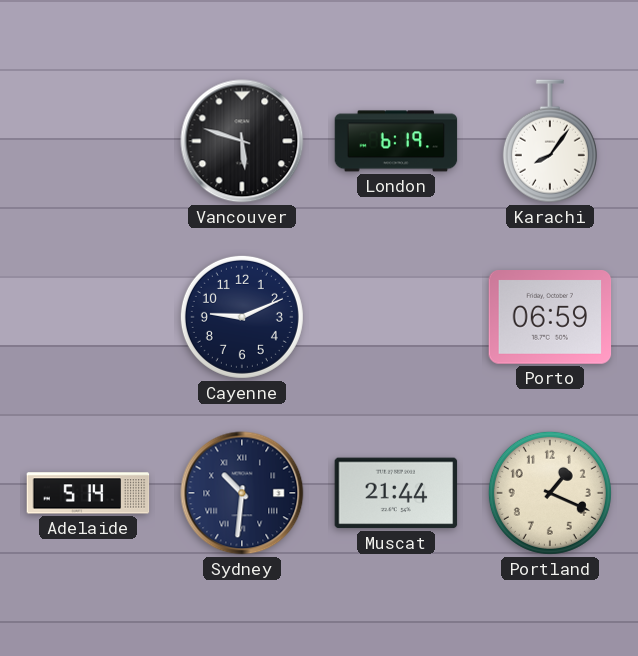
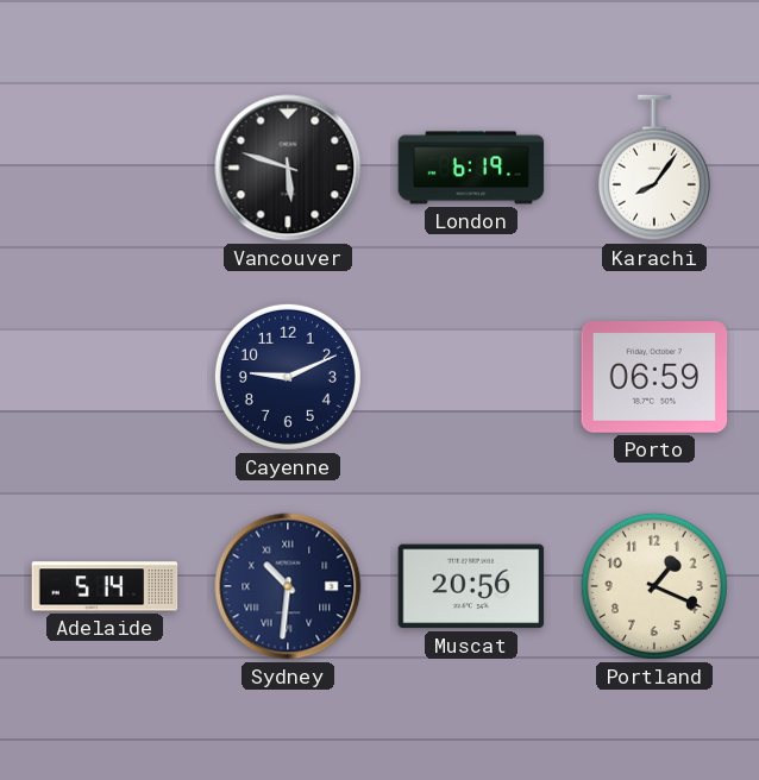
Muscat: 21:44 -> 20:56 (471, 586)
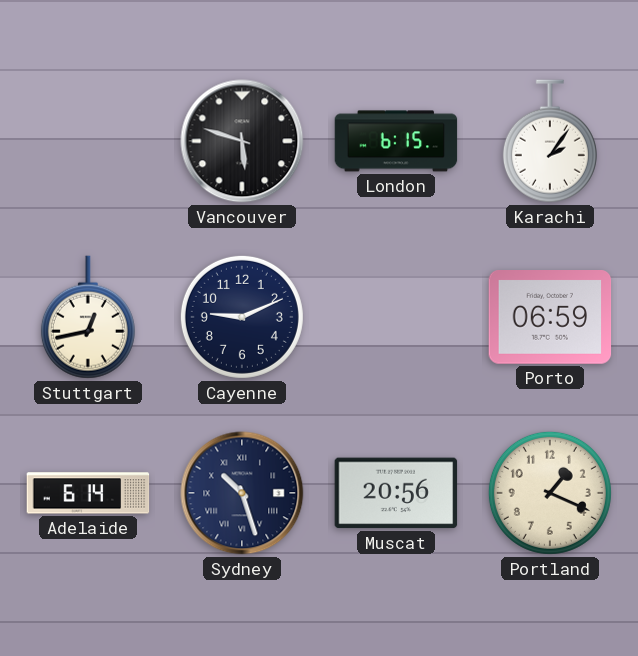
London: 6:19 -> 6:15 (396, 141)
Karachi: 8:06 -> 2:06 (550, 141)
Stuttgart: none -> 12:43 (88, 317)
Adelaide: 5:14 -> 6:14 (88, 493)
Sydney: 10:31 -> 10:27 (242, 493)
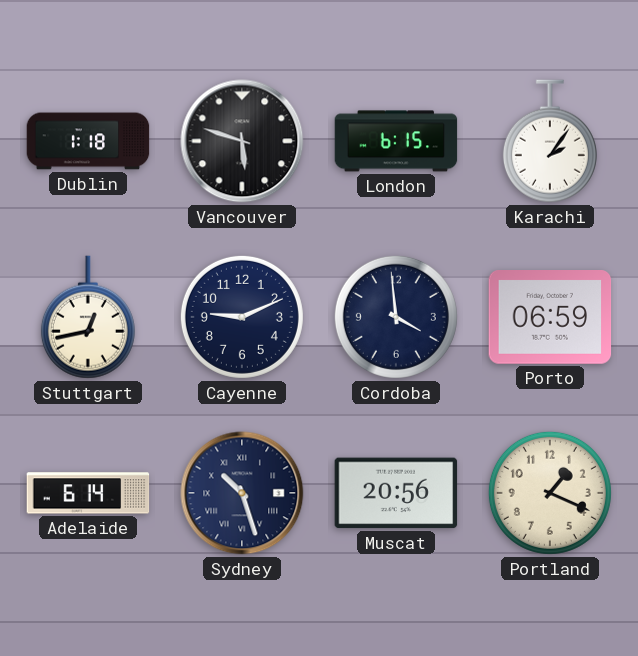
Dublin: none -> 1:18 (88, 141)
Cordoba: none -> 3:59 (396, 317)
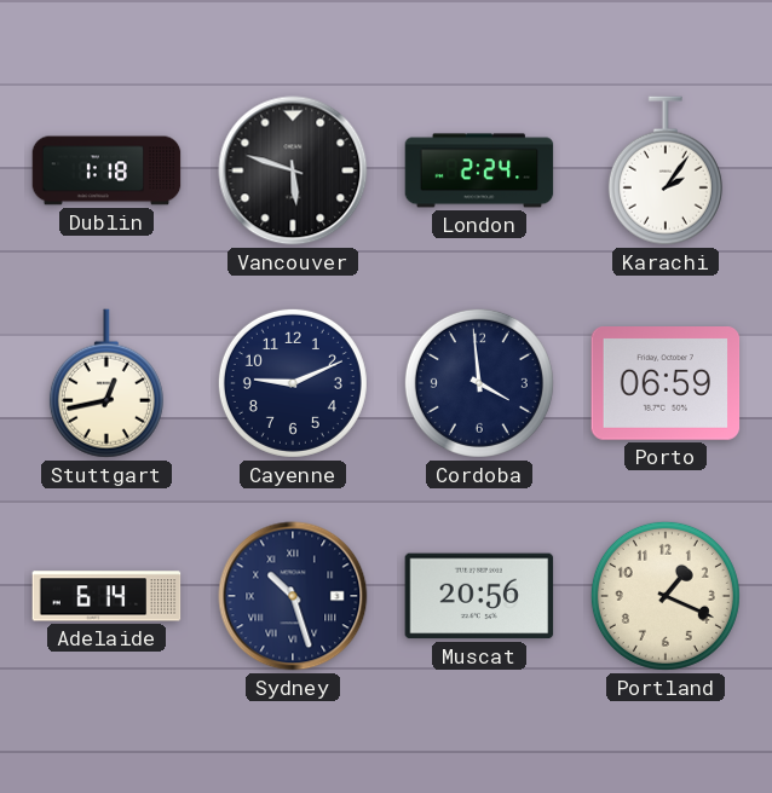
London: 6:15 -> 2:24 (479, 170)
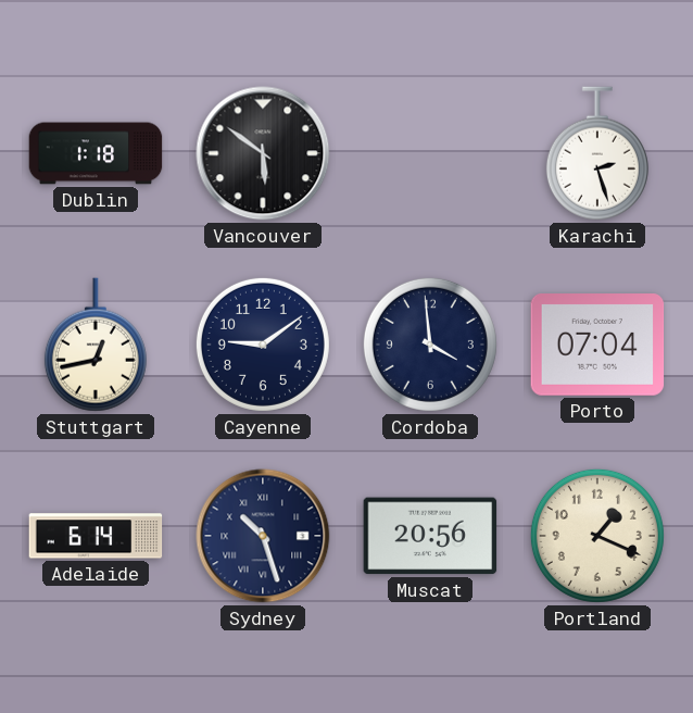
Vancouver: 5:48 -> 5:51 (263, 153)
London: 2:24 -> none (479, 170)
Karachi: 2:06 -> 2:27 (597, 153)
Cayenne: 9:11 -> 9:09 (263, 345)
Porto: 06:59 -> 07:04 (597, 346)
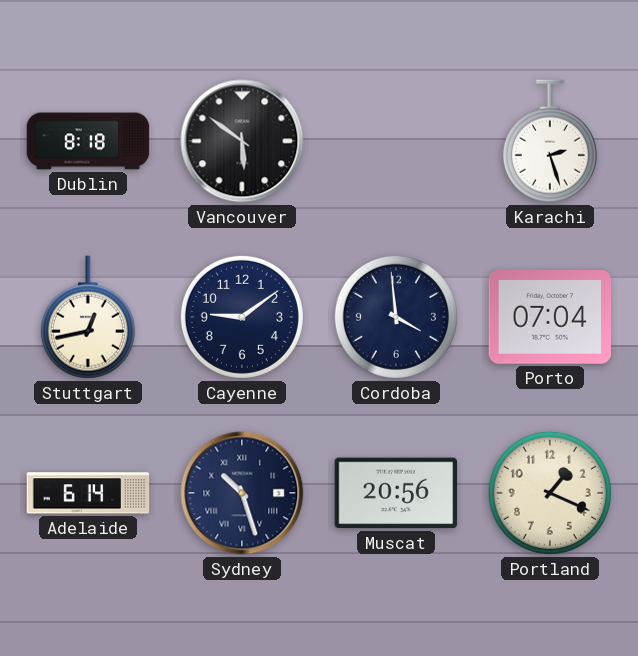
Dublin: 1:18 -> 8:18 (88, 141)
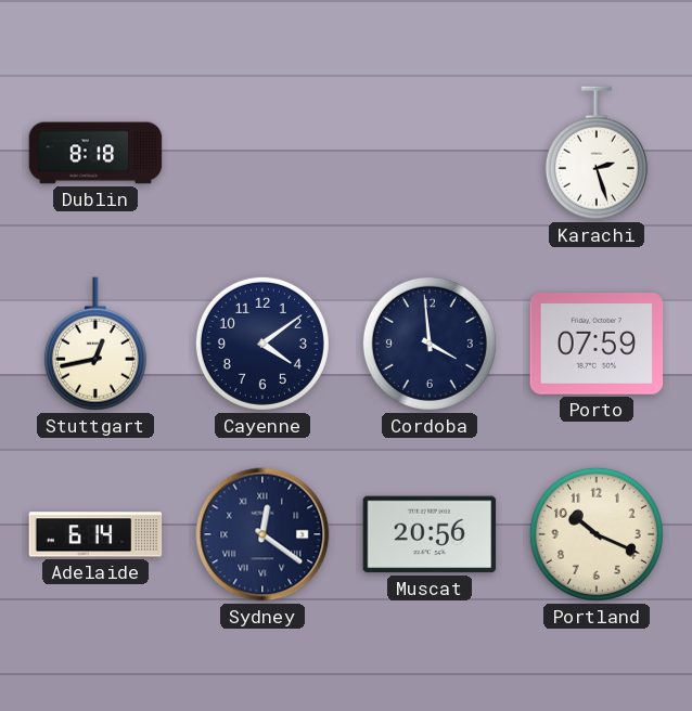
Vancouver: 5:51 -> none (242, 141)
Cayenne: 9:09 -> 4:09 (262, 344)
Porto: 07:04 -> 07:59 (597, 345)
Sydney: 10:27 -> 12:21 (262, 534)
Portland: 1:19 -> 10:19 (597, 534)
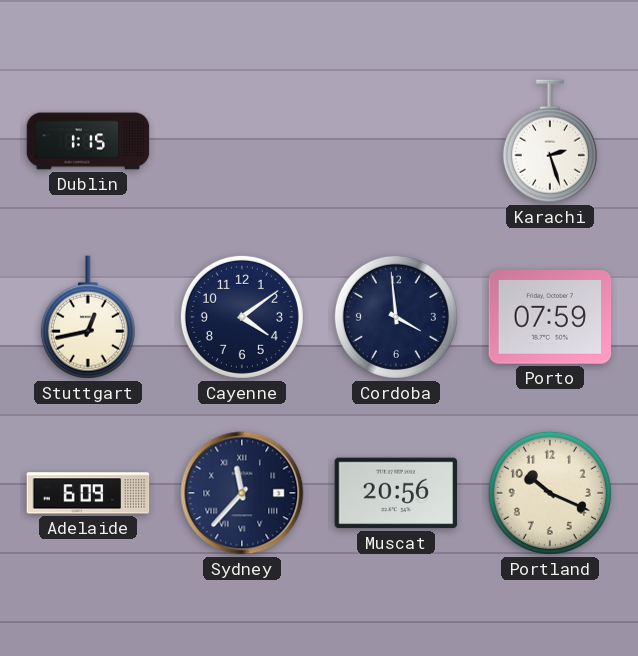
Dublin: 8:18 -> 1:15 (88, 141)
Adelaide: 6:14 -> 6:09 (88, 493)
Sydney: 12:21 -> 11:37 (242, 493)
